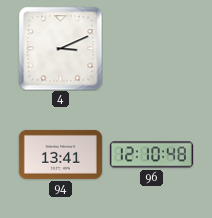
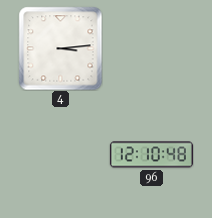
4: 3:11 -> 3:14 (60, 48)
94: 13:41 -> none (60, 154)
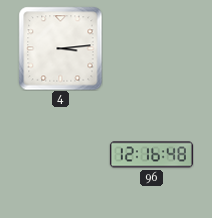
96: 12:10 -> 12:16 (151, 155)
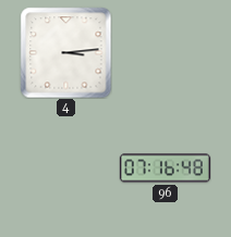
96: 12:16 -> 07:16 (165, 169)
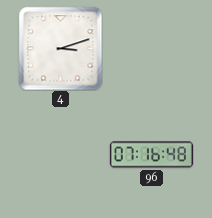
4: 3:14 -> 3:12 (60, 48)
